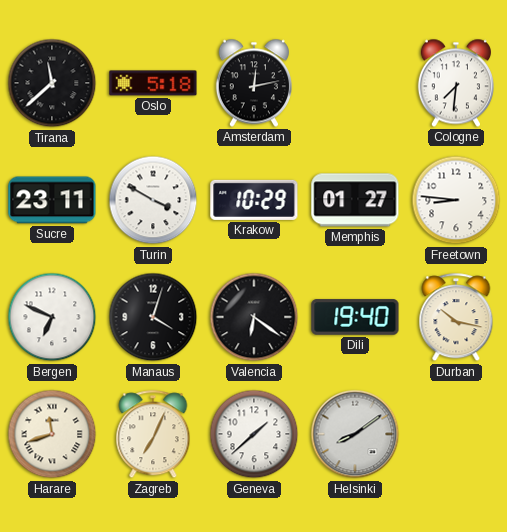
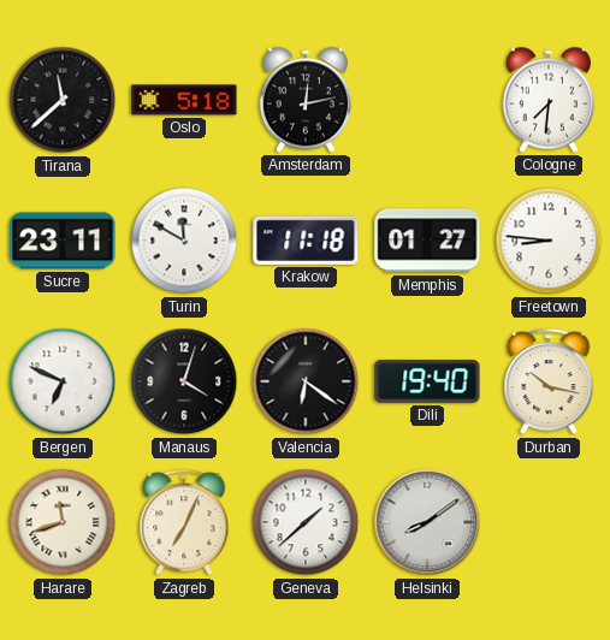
Turin: 3:50 -> 11:50 (184, 241)
Krakow: 10:29 -> 11:18 (306, 241)
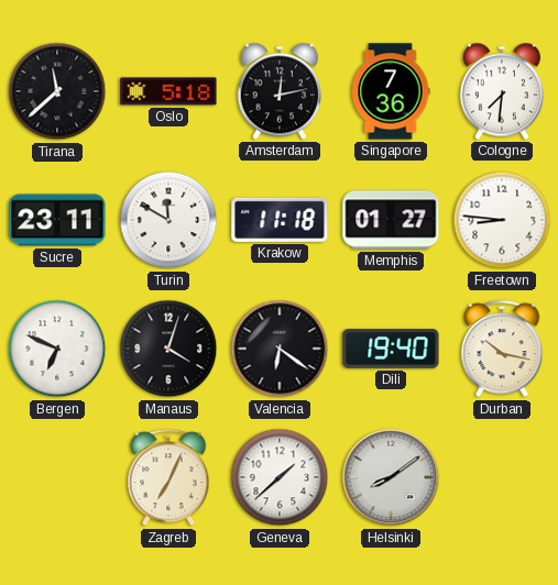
Singapore: none -> 7:36 (391, 91)
Harare: 11:42 -> none (63, 522)
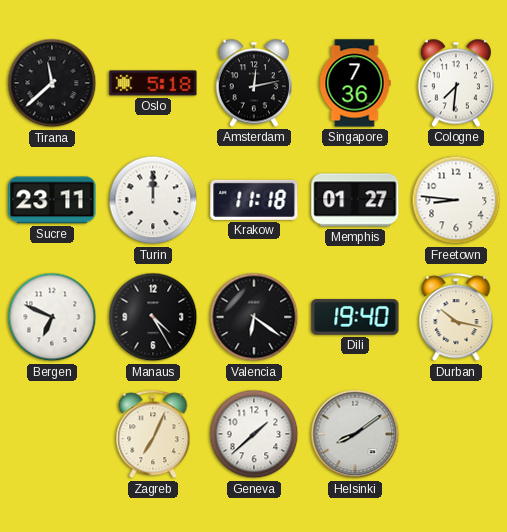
Turin: 11:50 -> 12:00 (153, 200)
Manaus: 4:03 -> 4:25 (153, 317)
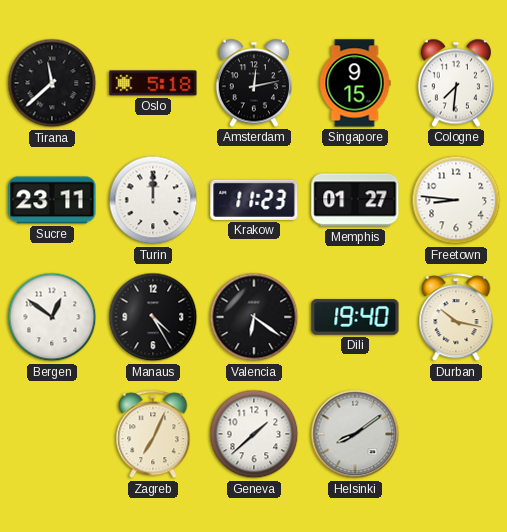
Singapore: 7:36 -> 9:15 (355, 83)
Krakow: 11:18 -> 11:23 (254, 200)
Bergen: 6:49 -> 12:51 (52, 317)
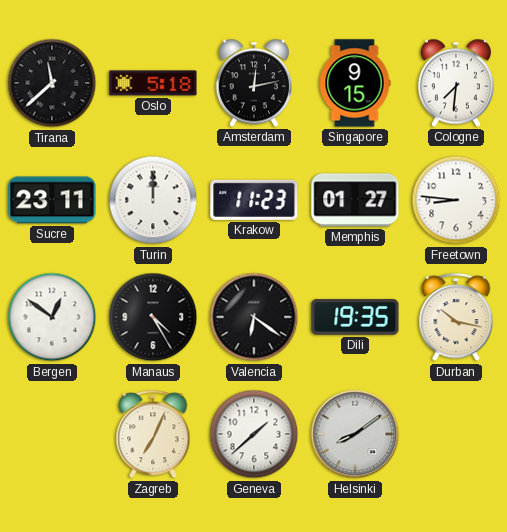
Dili: 19:40 -> 19:35 (355, 317)
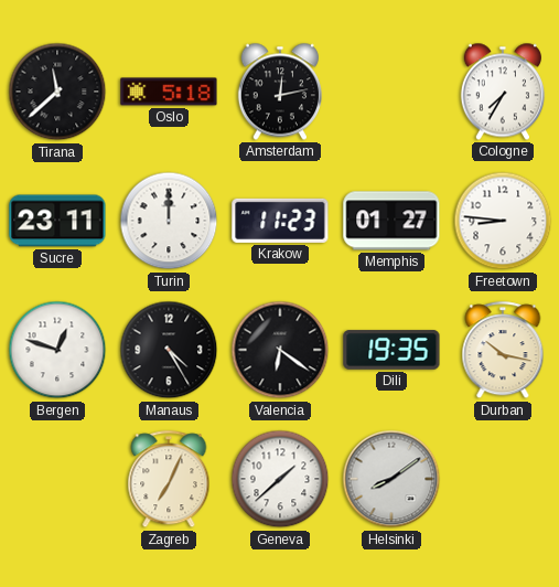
Singapore: 9:15 -> none (355, 83)
Cologne: 7:31 -> 7:35 (503, 92)
Bergen: 12:51 -> 12:48 (57, 350)
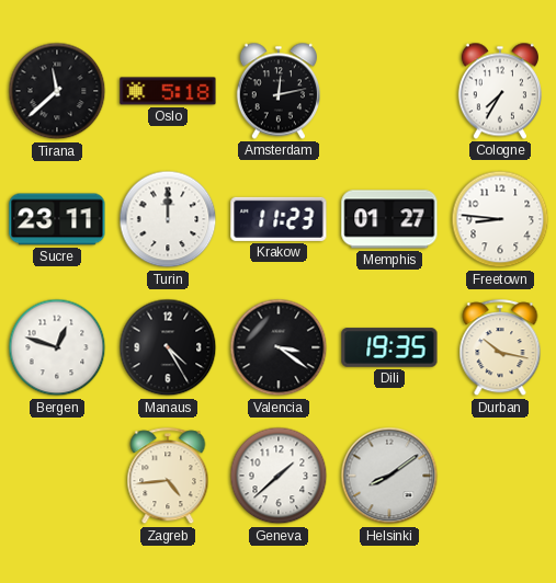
Valencia: 6:21 -> 3:21 (279, 347)
Zagreb: 7:04 -> 4:44 (168, 477)
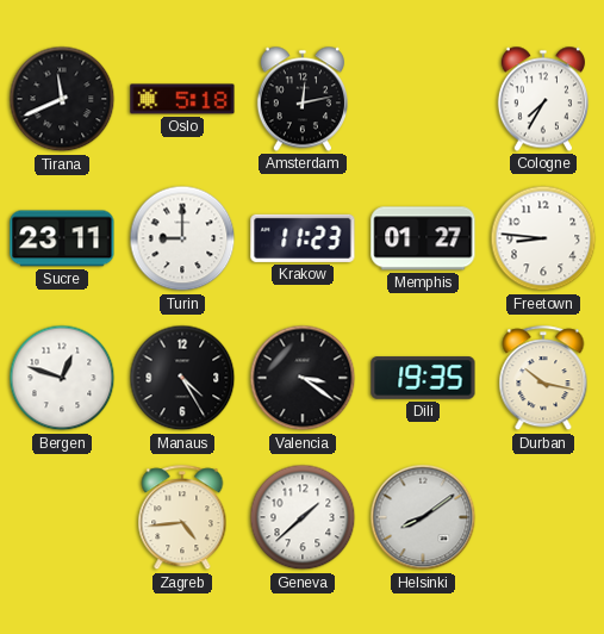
Tirana: 11:38 -> 11:41 (62, 99)
Turin: 12:00 -> 9:00 (182, 238)
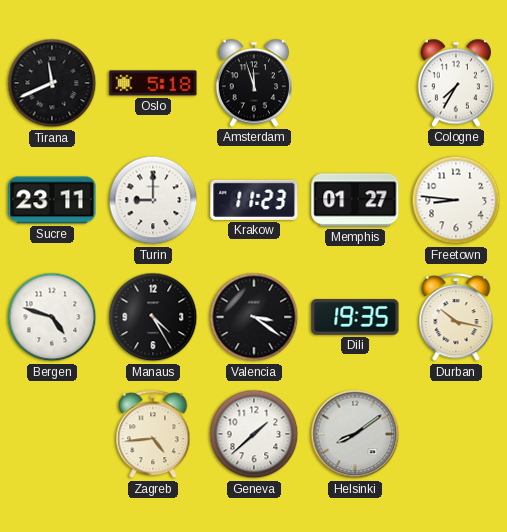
Amsterdam: 12:13 -> 11:57 (254, 83)
Bergen: 12:48 -> 4:48 (52, 317)
